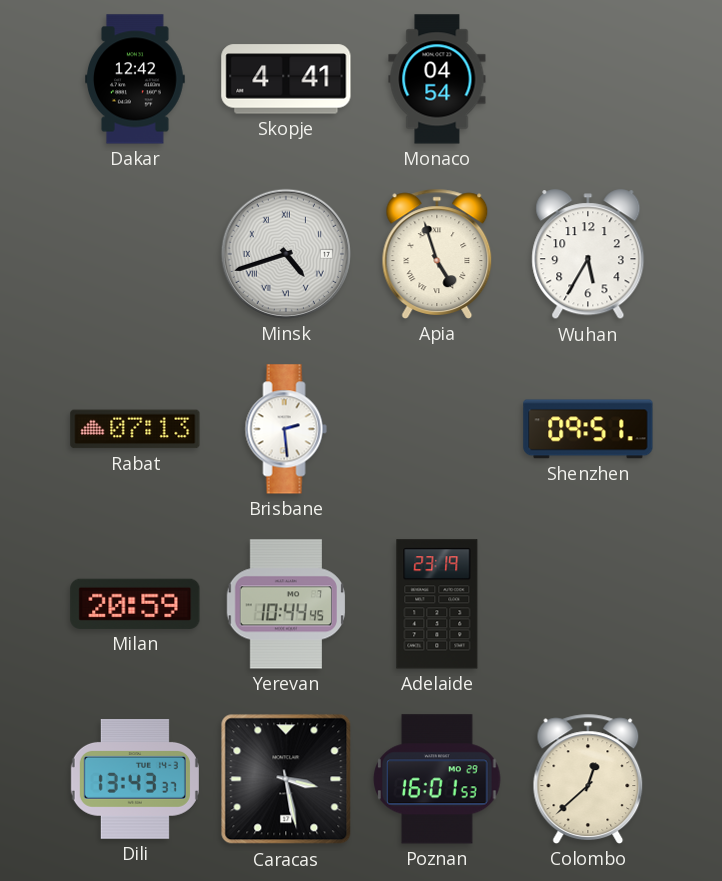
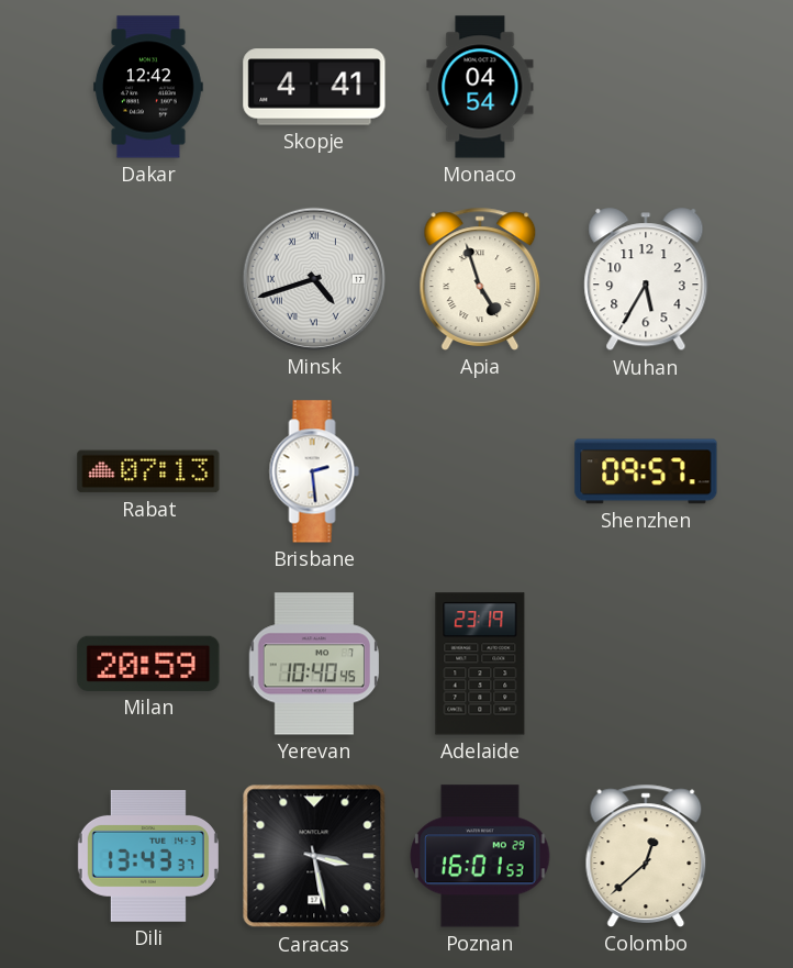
Shenzhen: 09:51 -> 09:57 (646, 471)
Yerevan: 10:44 -> 10:40 (313, 664)
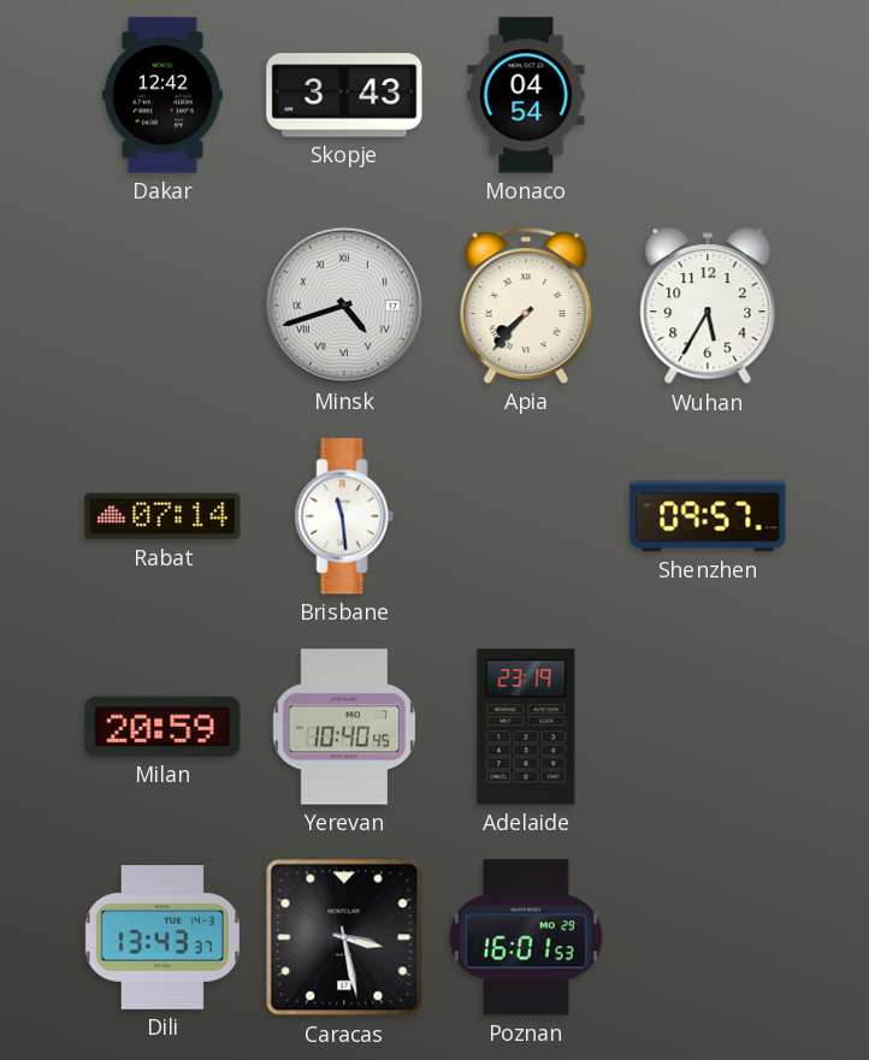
Skopje: 4:41 -> 3:43 (344, 95)
Apia: 4:57 -> 7:37 (526, 306)
Rabat: 07:13 -> 07:14 (162, 516)
Brisbane: 2:29 -> 11:29 (344, 516)
Colombo: 12:38 -> none (646, 856)
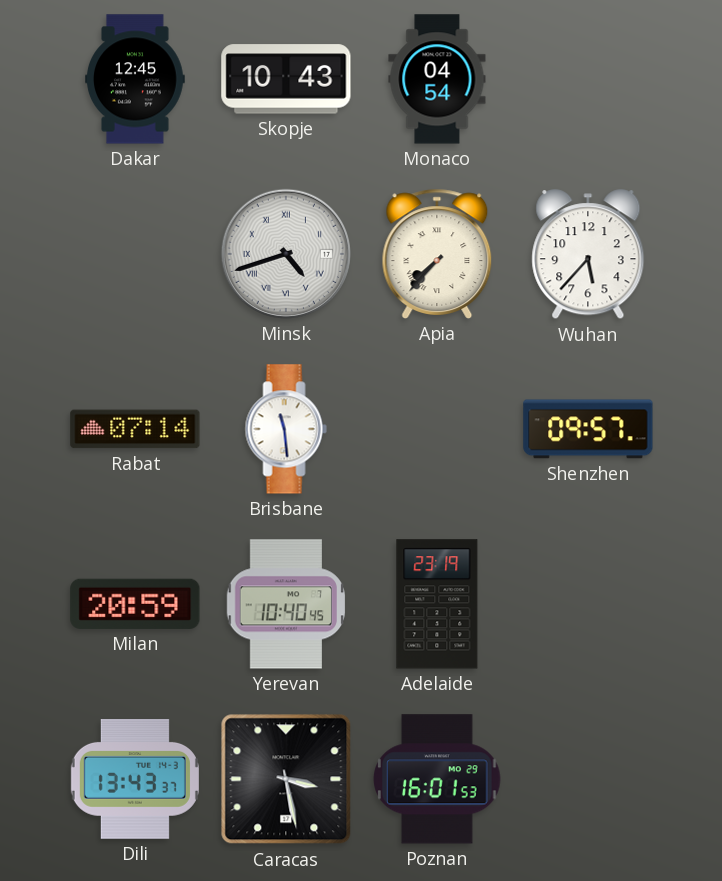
Dakar: 12:42 -> 12:45 (136, 79)
Skopje: 3:43 -> 10:43 (286, 79)
Wuhan: 5:35 -> 5:37 (588, 255)
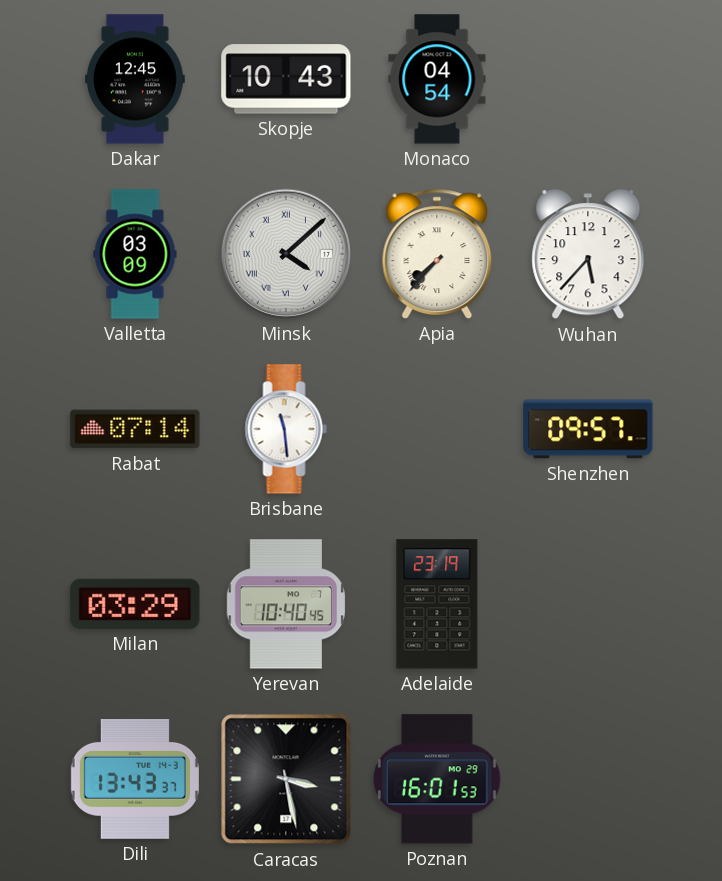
Valletta: none -> 03:09 (135, 254)
Minsk: 4:42 -> 4:08 (286, 254)
Milan: 20:59 -> 03:29 (135, 604)
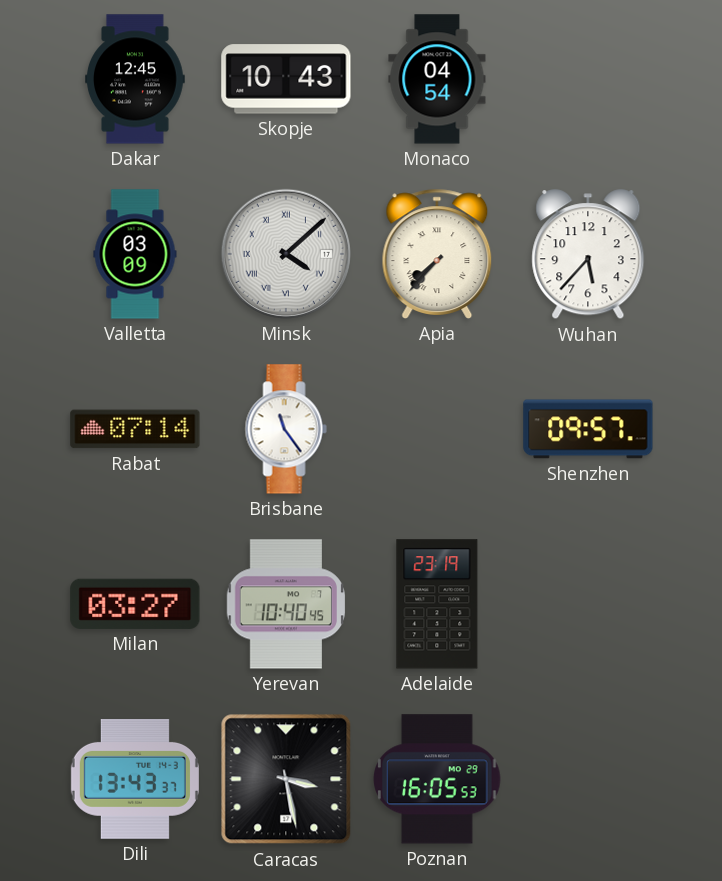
Brisbane: 11:29 -> 11:24 (286, 429)
Milan: 03:29 -> 03:27 (135, 604)
Poznan: 16:01 -> 16:05 (437, 779)
